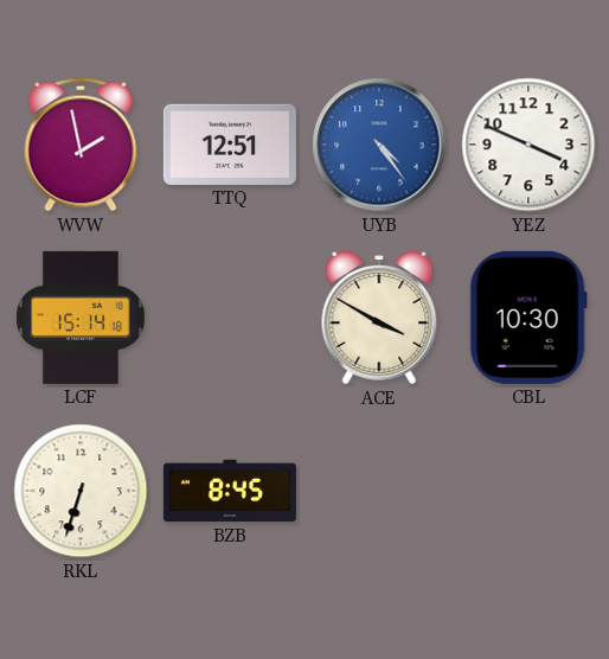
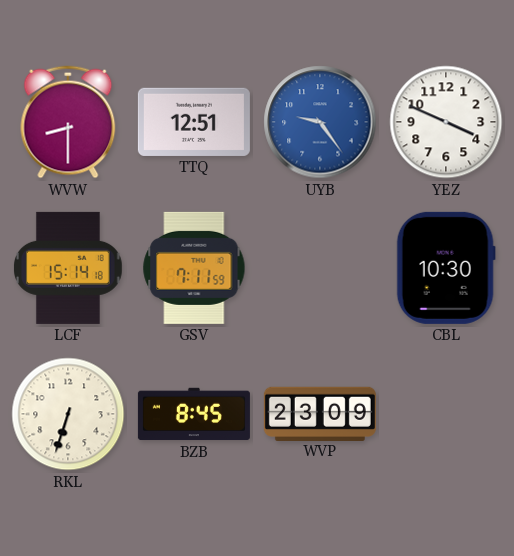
WVW: 1:58 -> 8:30 (68, 122)
UYB: 4:24 -> 9:24 (320, 122)
GSV: none -> 7:11 (194, 268)
ACE: 3:50 -> none (379, 318)
WVP: none -> 23:09 (320, 413)
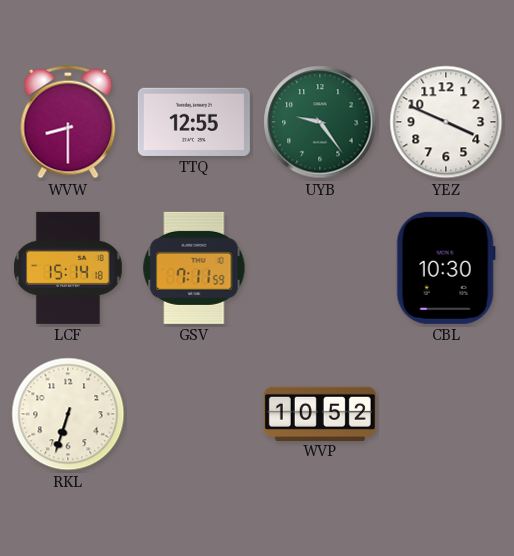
TTQ: 12:51 -> 12:55 (194, 122)
UYB dial: blue -> green (320, 122)
BZB: 8:45 -> none (194, 414)
WVP: 23:09 -> 10:52 (320, 413)
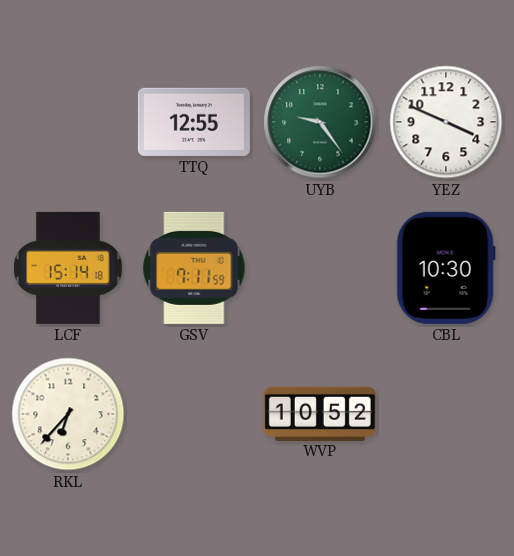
WVW: 8:30 -> none (68, 122)
RKL: 6:33 -> 6:37 (68, 414)
